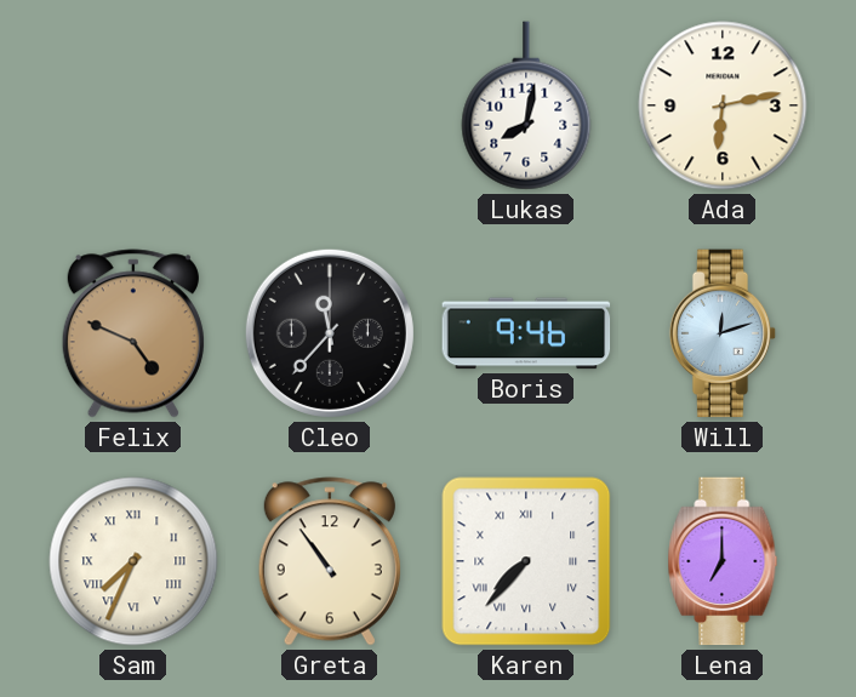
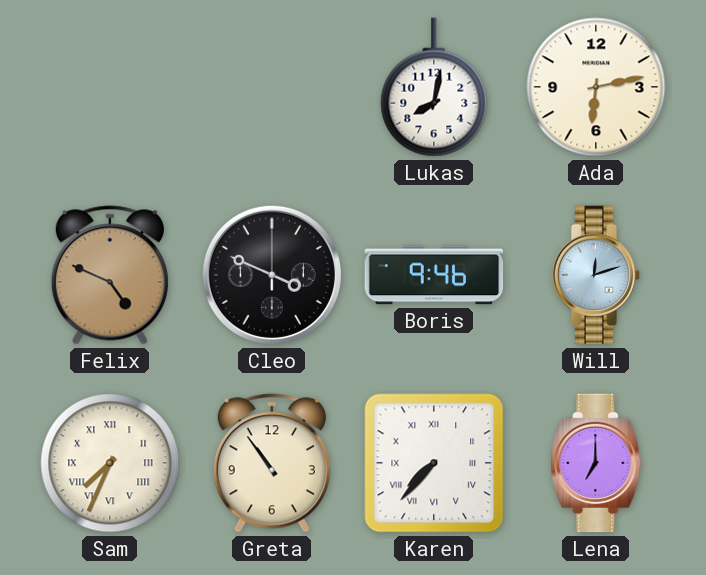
Cleo: 11:37 -> 3:49 (272, 275)
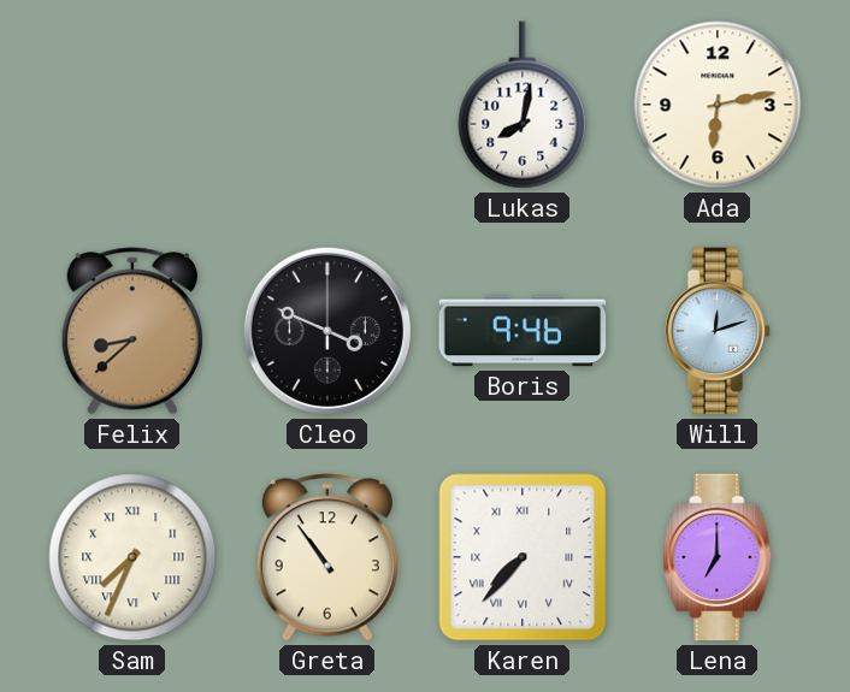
Felix: 4:49 -> 8:38 (132, 331)
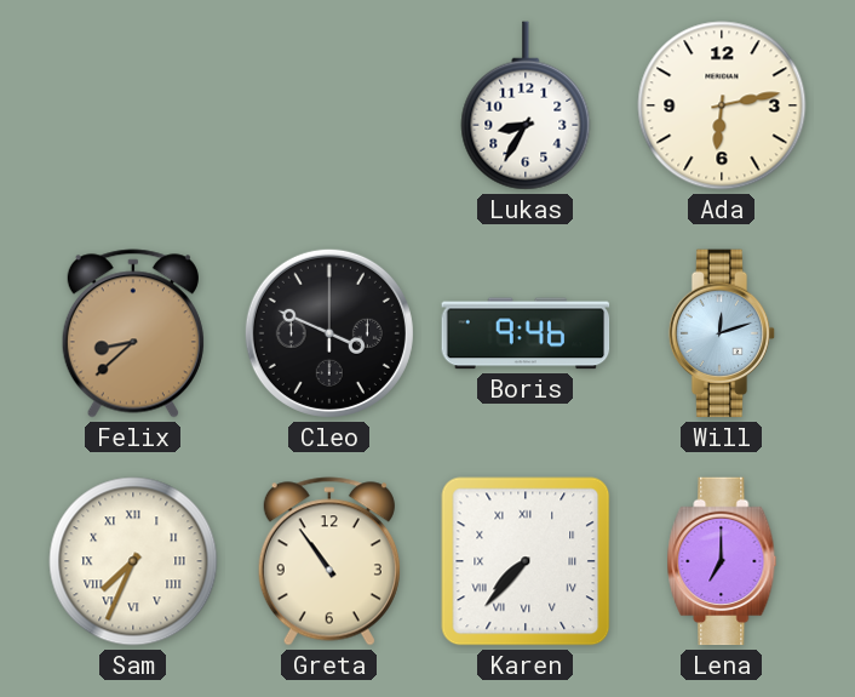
Lukas: 8:02 -> 8:35 (526, 105)
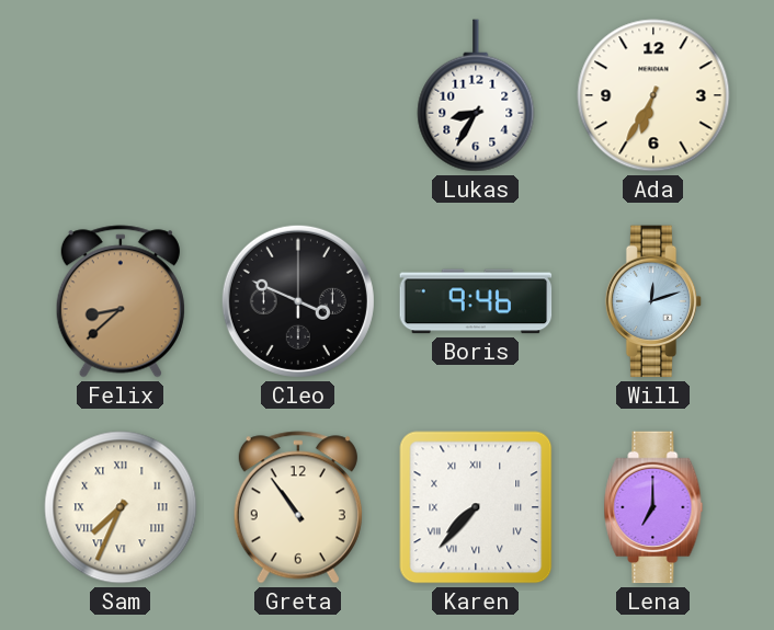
Ada: 6:13 -> 6:35 (653, 95)
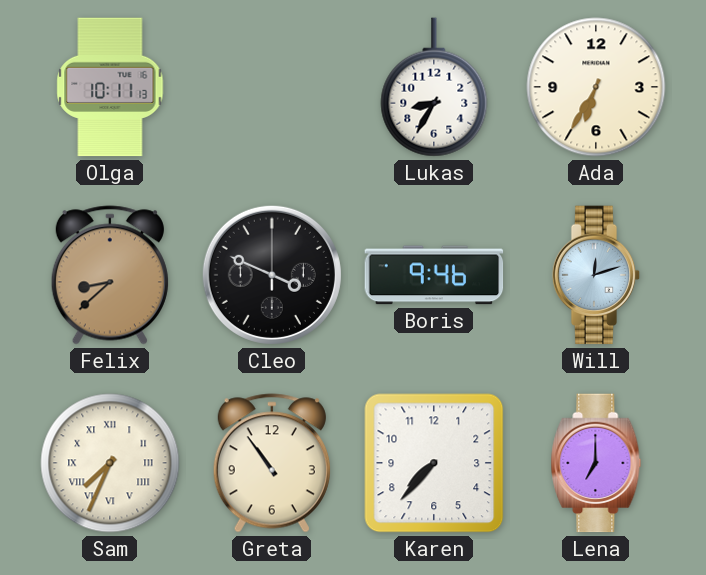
Olga: none -> 10:11 (110, 87)
Karen numerals: Roman -> Arabic (434, 463)
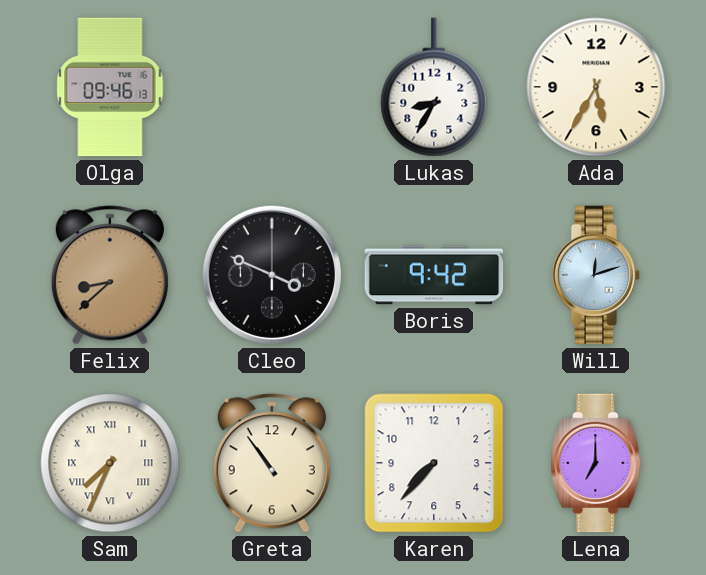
Olga: 10:11 -> 09:46 (110, 87)
Ada: 6:35 -> 5:35 (596, 87)
Boris: 9:46 -> 9:42 (434, 275)
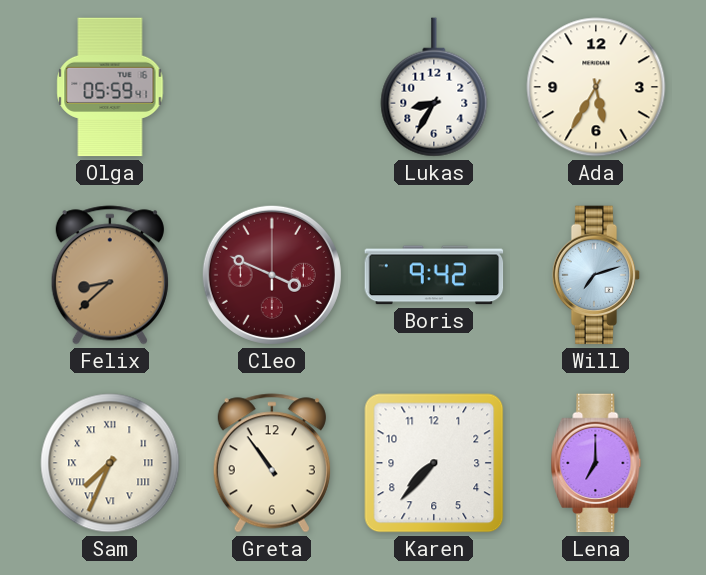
Olga: 09:46 -> 05:59 (110, 87)
Cleo dial: black -> burgundy (272, 275)
Will: 12:12 -> 7:12 (596, 275)
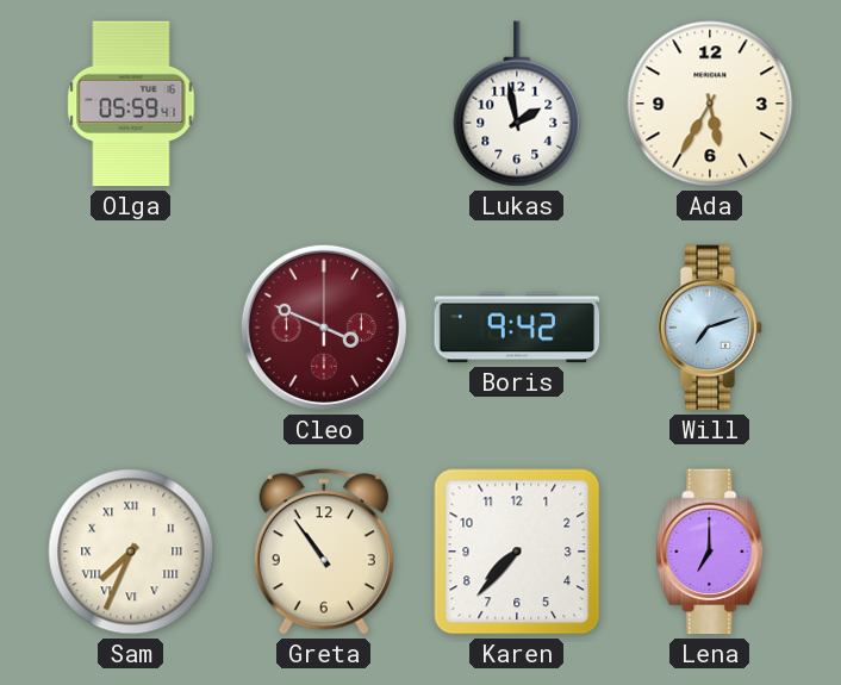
Lukas: 8:35 -> 1:58 (517, 104)
Felix: 8:38 -> none (110, 275)
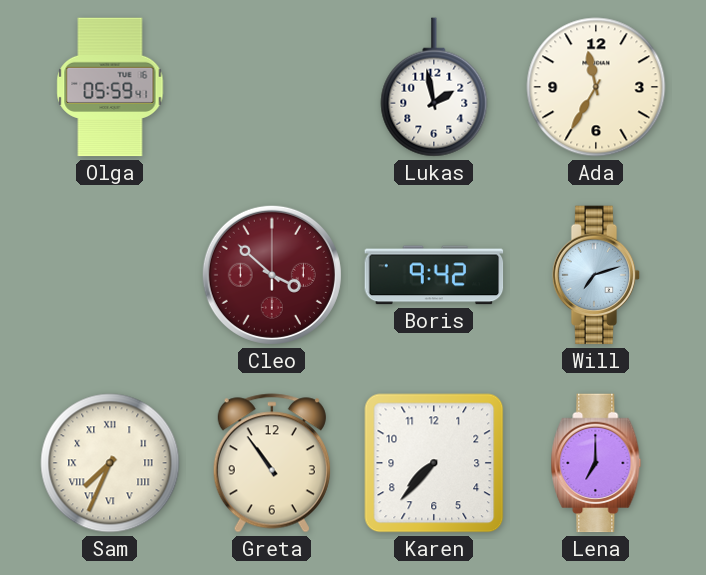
Ada: 5:35 -> 11:35 (596, 87)
Cleo: 3:49 -> 3:52 (272, 275)
